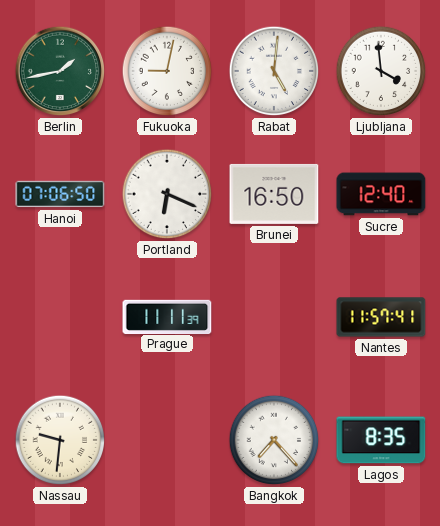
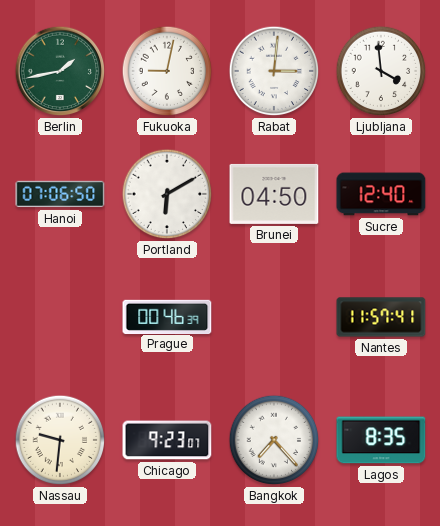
Rabat: 5:01 -> 3:01 (274, 71)
Portland: 6:19 -> 6:10 (167, 194)
Brunei: 16:50 -> 04:50 (274, 194)
Prague: 11:11 -> 00:46 (167, 316)
Chicago: none -> 9:23 (167, 440)
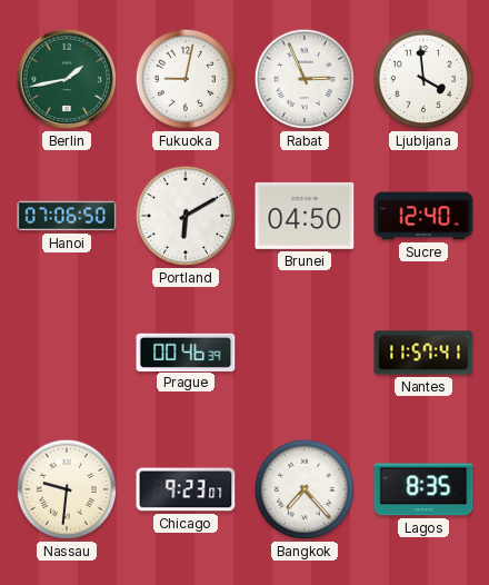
Rabat: 3:01 -> 2:56 (305, 79)
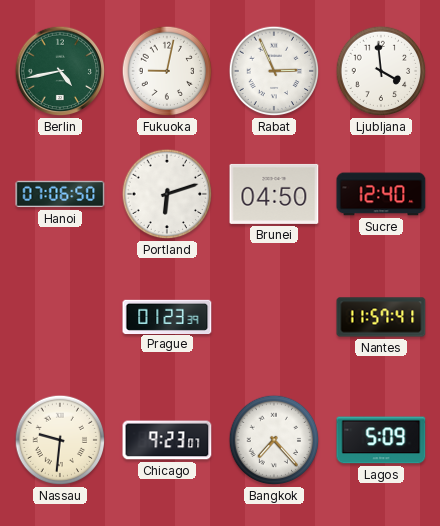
Berlin: 1:43 -> 4:43 (60, 71)
Portland: 6:10 -> 6:12 (167, 194)
Prague: 00:46 -> 01:23 (167, 316)
Lagos: 8:35 -> 5:09 (381, 440)
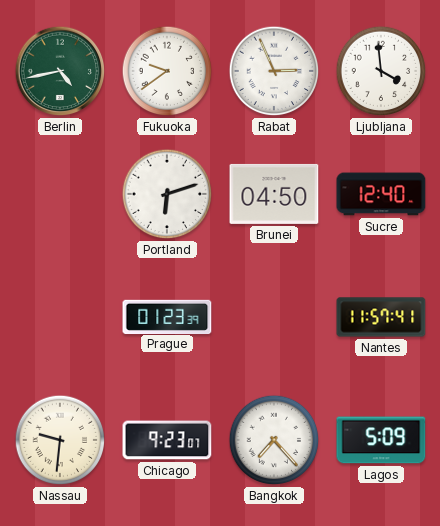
Fukuoka: 9:02 -> 9:39 (167, 71)
Hanoi: 07:06 -> none (60, 194)
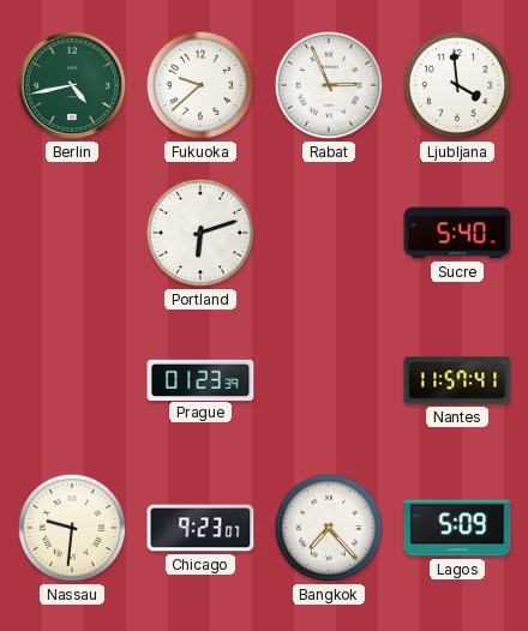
Fukuoka: 9:39 -> 9:38 (200, 85)
Brunei: 04:50 -> none (274, 194)
Sucre: 12:40 -> 5:40 (457, 233)
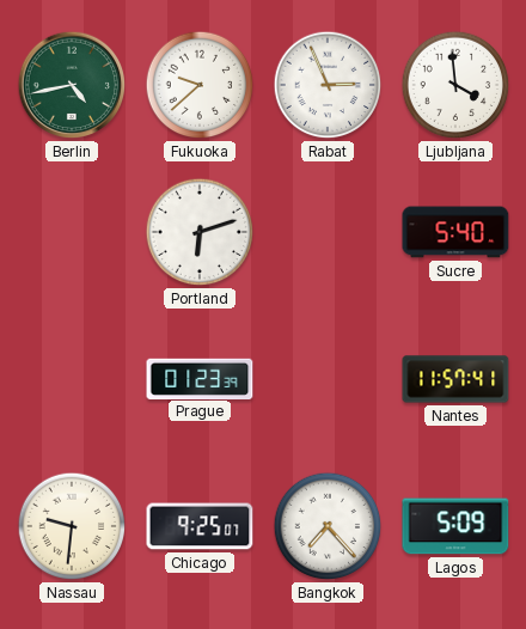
Chicago: 9:23 -> 9:25 (200, 526)
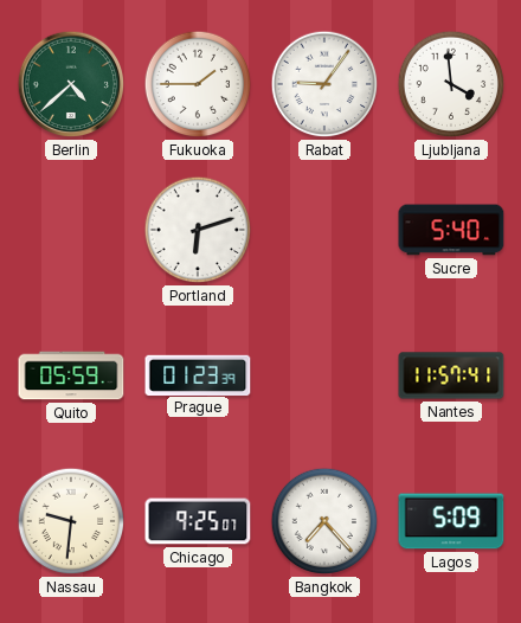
Berlin: 4:43 -> 4:38 (71, 84)
Fukuoka: 9:38 -> 1:45 (198, 84)
Rabat: 2:56 -> 9:06 (324, 84)
Quito: none -> 05:59 (71, 375)
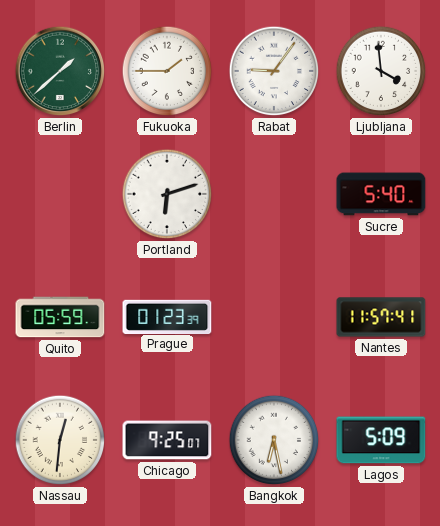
Berlin: 4:38 -> 1:38 (60, 71)
Nassau: 9:31 -> 12:31 (60, 440)
Bangkok: 7:23 -> 6:28 (274, 440)
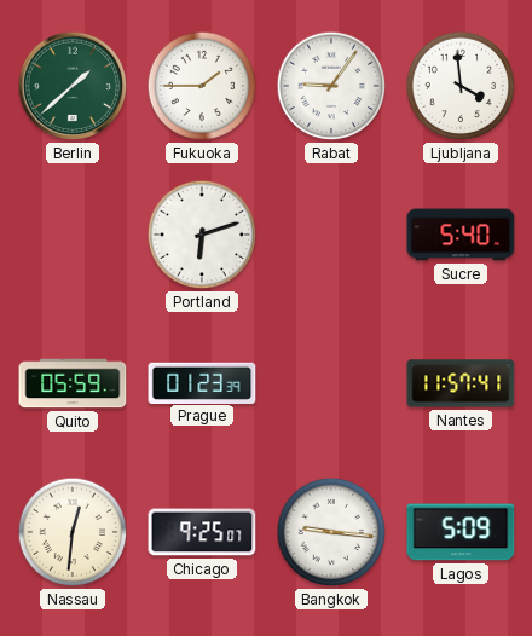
Bangkok: 6:28 -> 9:16 (331, 532)
